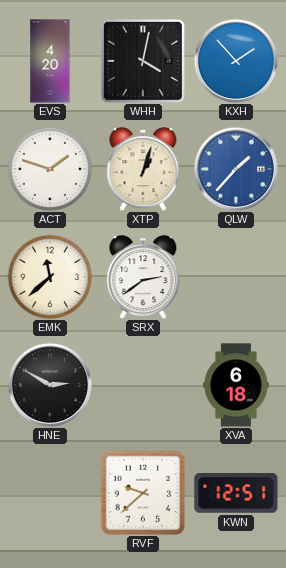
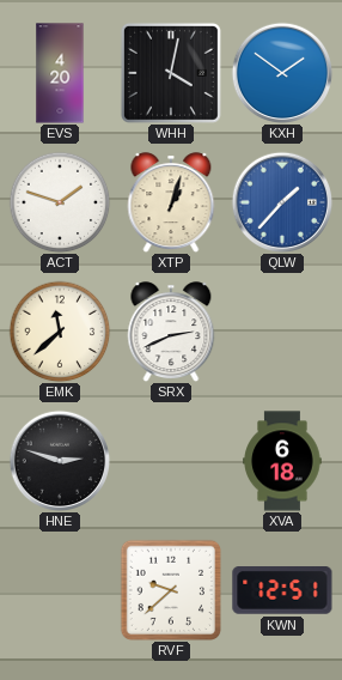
KXH: 1:53 -> 1:51 (282, 73)
SRX: 2:39 -> 2:41 (171, 332)
HNE: 2:50 -> 2:48 (60, 461)
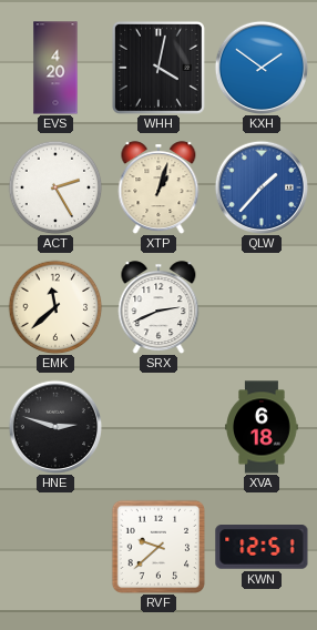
ACT: 1:48 -> 2:25 (55, 187)
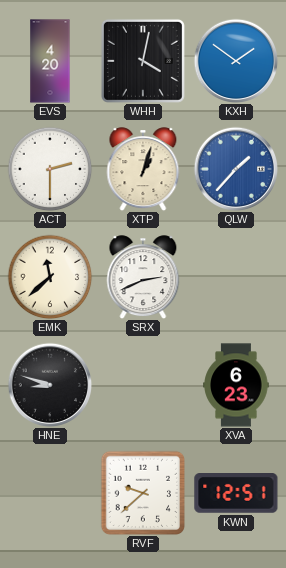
ACT: 2:25 -> 2:30 (50, 169)
HNE: 2:48 -> 8:48 (50, 385)
XVA: 6:18 -> 6:23 (236, 385)
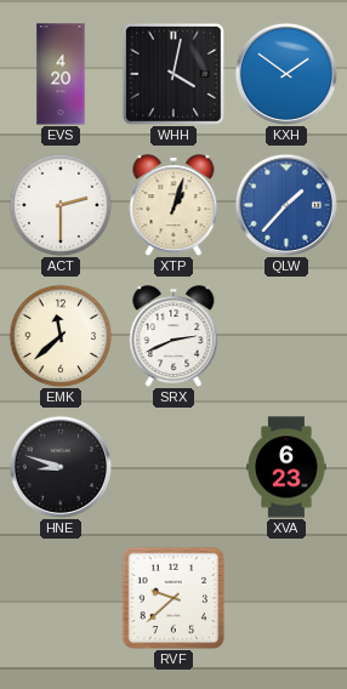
KWN: 12:51 -> none (236, 494)
